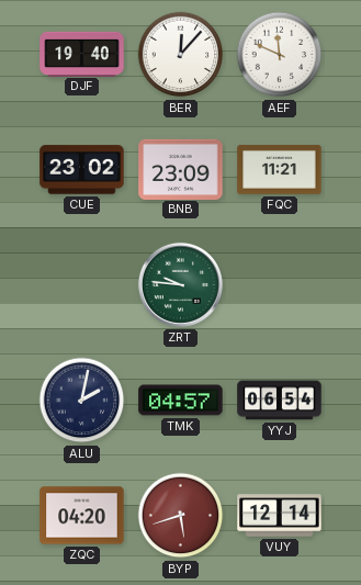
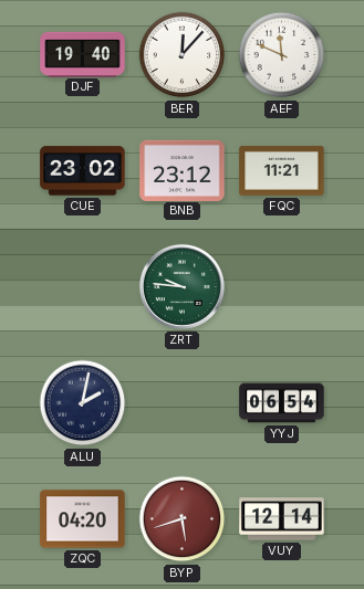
BNB: 23:09 -> 23:12 (183, 170)
TMK: 04:57 -> none (181, 401)
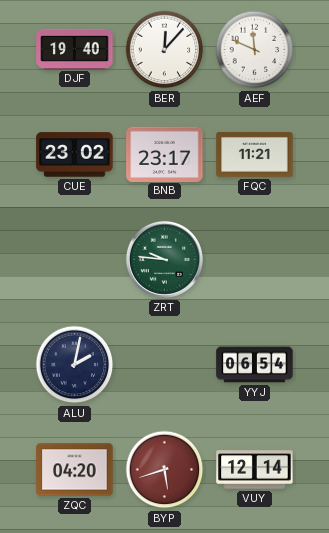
BNB: 23:12 -> 23:17 (165, 154)
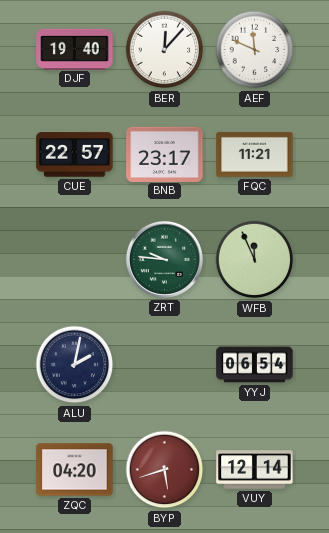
CUE: 23:02 -> 22:57 (75, 155)
WFB: none -> 11:56 (255, 260)
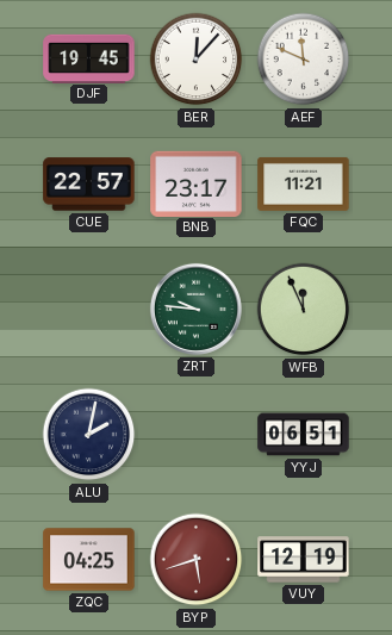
DJF: 19:40 -> 19:45 (89, 58)
YYJ: 06:54 -> 06:51 (304, 435)
ZQC: 04:20 -> 04:25 (89, 560)
VUY: 12:14 -> 12:19 (304, 560)
